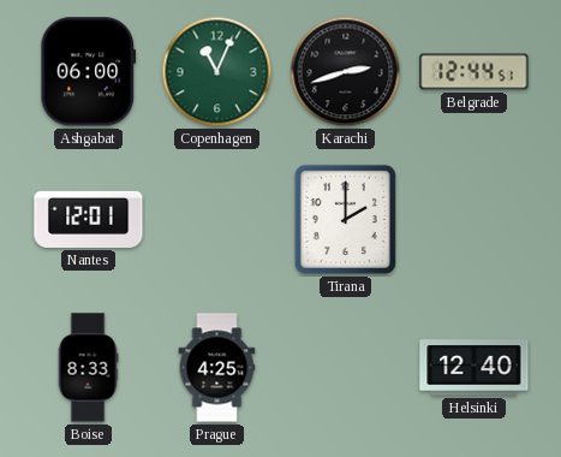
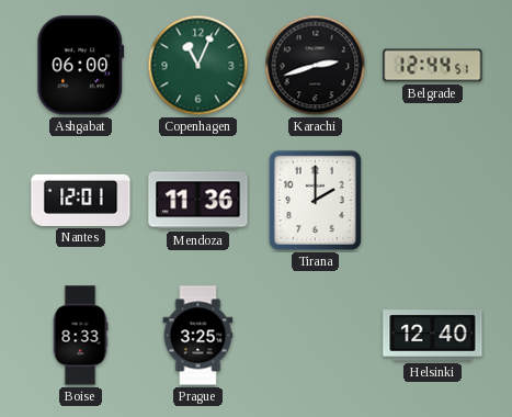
Mendoza: none -> 11:36 (198, 201)
Prague: 4:25 -> 3:25 (198, 336)
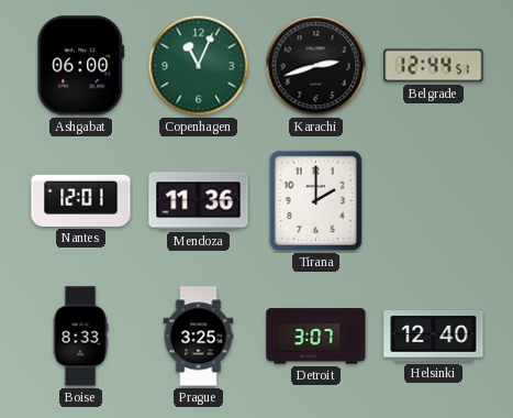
Detroit: none -> 3:07 (316, 337)
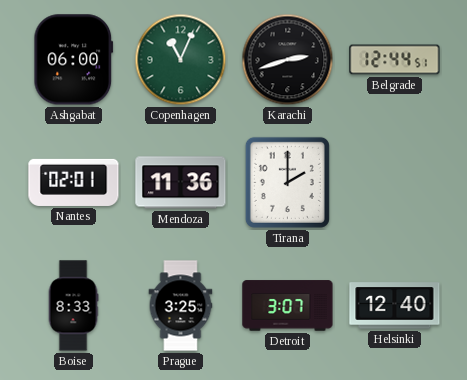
Nantes: 12:01 -> 02:01 (74, 182)
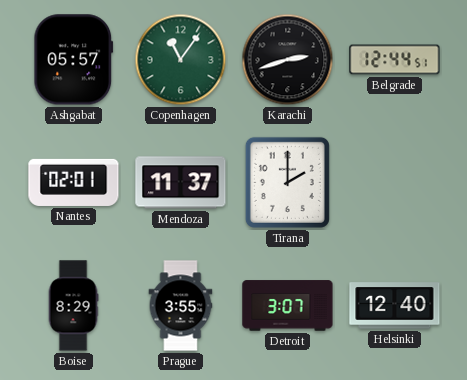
Ashgabat: 06:00 -> 05:57 (74, 60)
Copenhagen: 11:04 -> 11:06 (181, 60)
Mendoza: 11:36 -> 11:37 (181, 183)
Boise: 8:33 -> 8:29 (73, 306)
Prague: 3:25 -> 3:55 (181, 306)
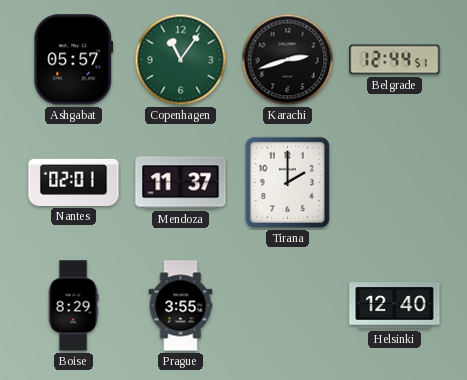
Detroit: 3:07 -> none (288, 306)
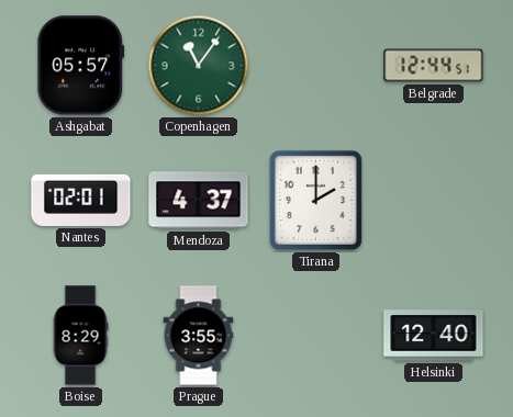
Karachi: 2:42 -> none (288, 60)
Mendoza: 11:37 -> 4:37 (199, 201)
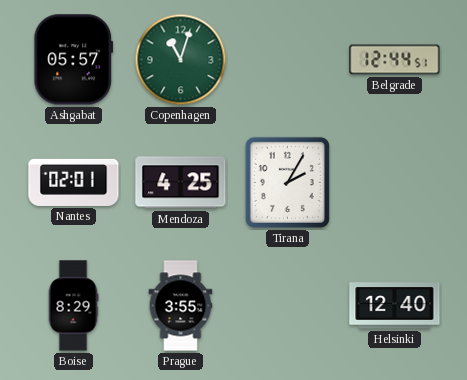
Copenhagen: 11:06 -> 11:03 (181, 60)
Mendoza: 4:37 -> 4:25 (181, 183)
Tirana: 2:00 -> 2:05 (287, 182)
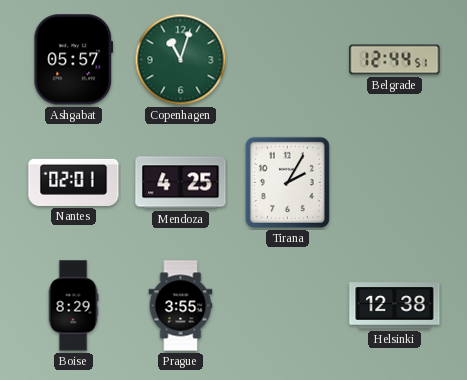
Helsinki: 12:40 -> 12:38 (395, 306)
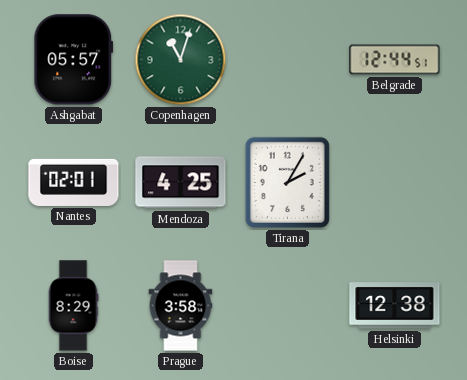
Prague: 3:55 -> 3:58 (181, 306)
